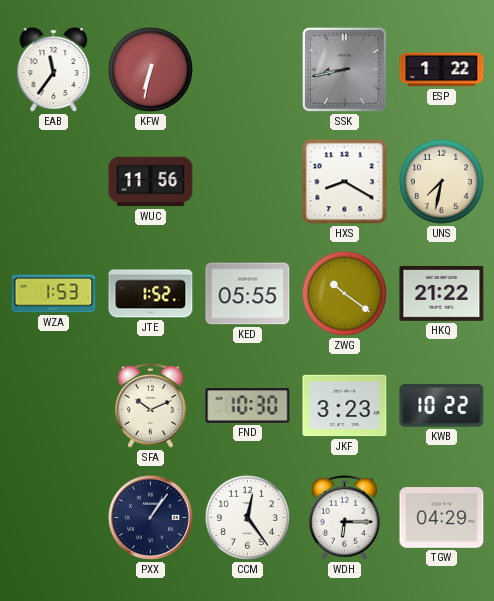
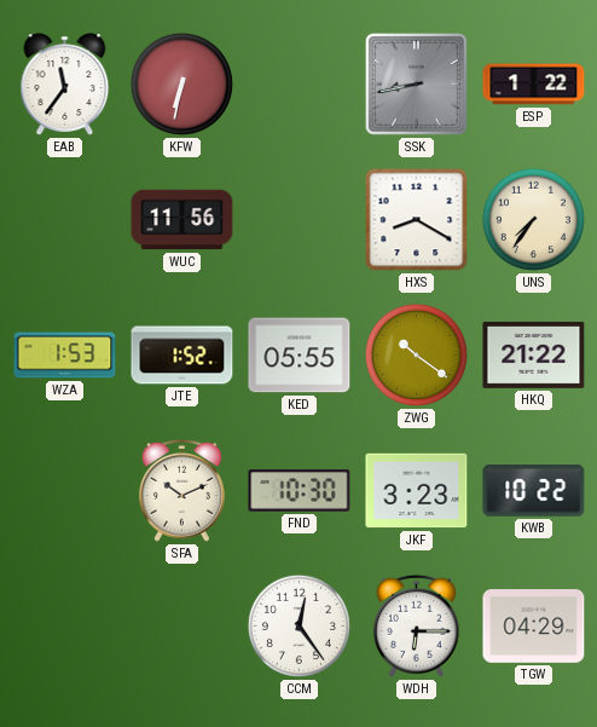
UNS: 7:32 -> 7:36 (533, 219)
PXX: 1:06 -> none (150, 517)
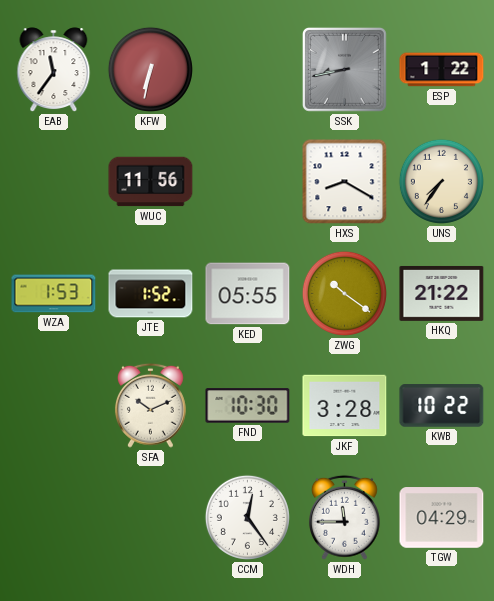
JKF: 3:23 -> 3:28 (345, 406)
WDH: 6:15 -> 11:45 (344, 517)
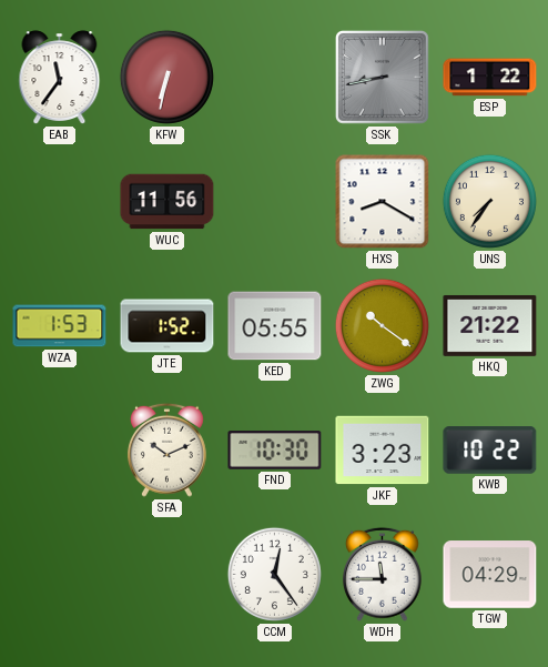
JKF: 3:28 -> 3:23 (383, 451)
